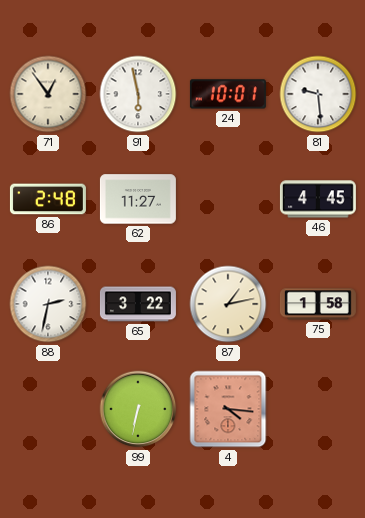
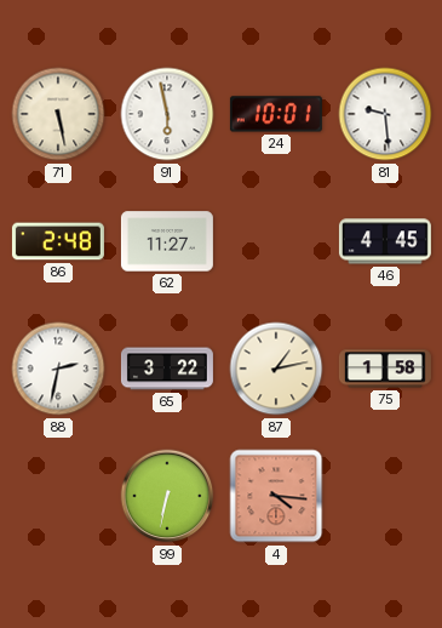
71: 12:54 -> 5:28 (58, 114)
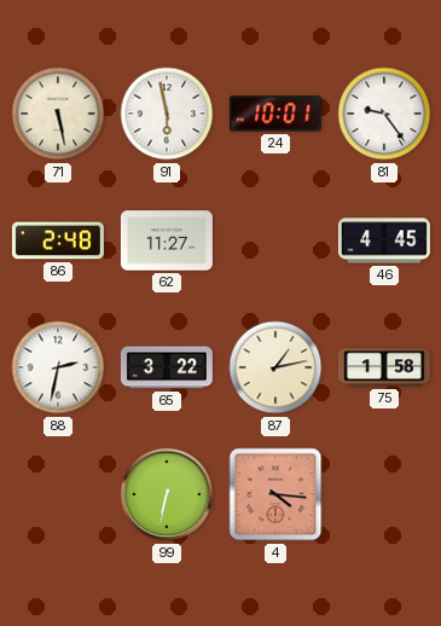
81: 9:29 -> 9:24 (384, 114)
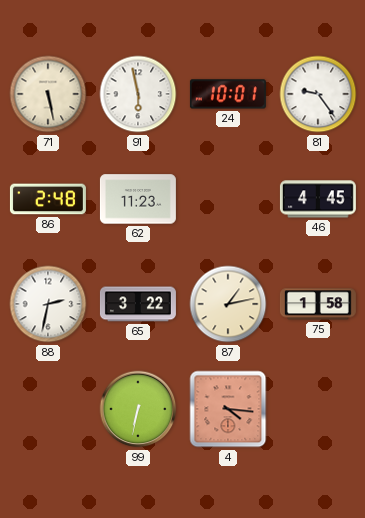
62: 11:27 -> 11:23 (138, 199)
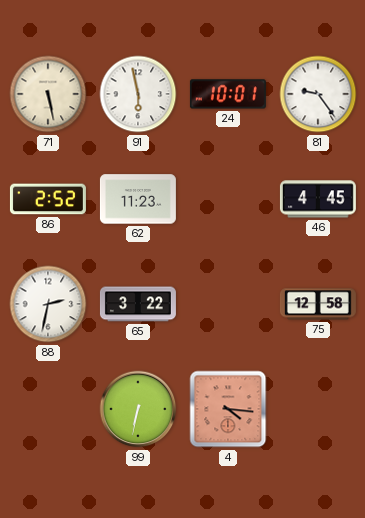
86: 2:48 -> 2:52 (48, 199)
87: 1:13 -> none (228, 304)
75: 1:58 -> 12:58 (318, 304)
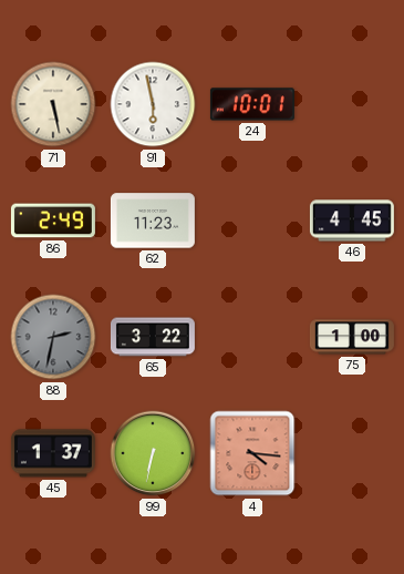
81: 9:24 -> none (318, 94)
86: 2:52 -> 2:49 (53, 221)
88 dial: white -> grey (53, 337)
75: 12:58 -> 1:00 (352, 337)
45: none -> 1:37 (53, 453)
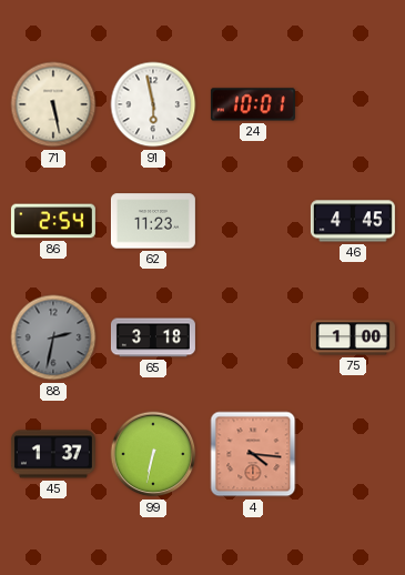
86: 2:49 -> 2:54 (53, 221)
65: 3:22 -> 3:18 (153, 337)
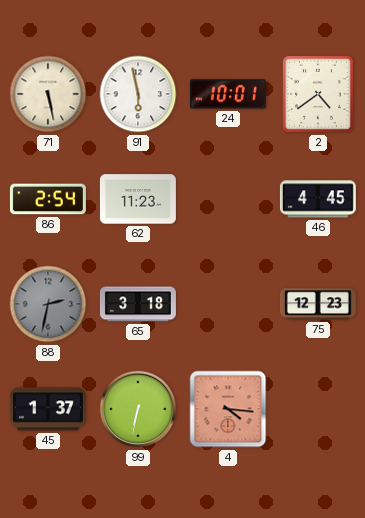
2: none -> 4:39 (318, 94)
75: 1:00 -> 12:23 (318, 304)
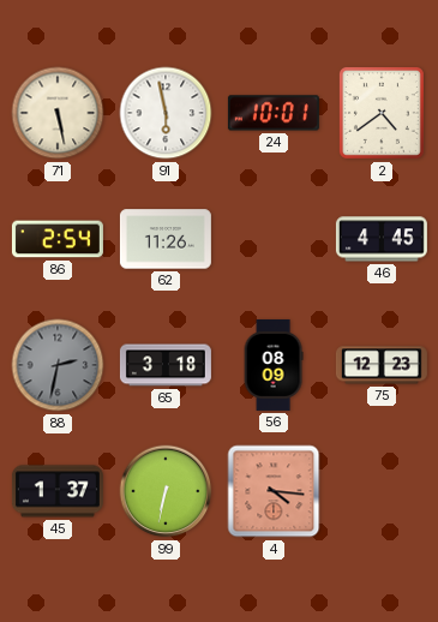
62: 11:23 -> 11:26 (166, 239)
56: none -> 08:09 (274, 365)
